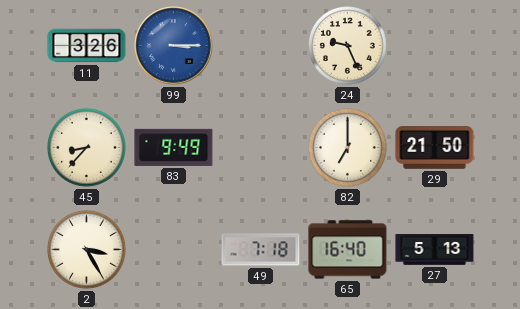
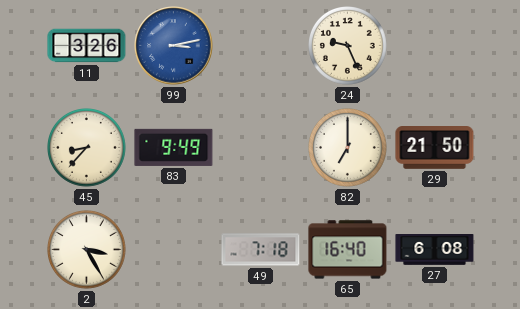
99: 3:15 -> 3:13 (174, 46)
27: 5:13 -> 6:08 (435, 250)
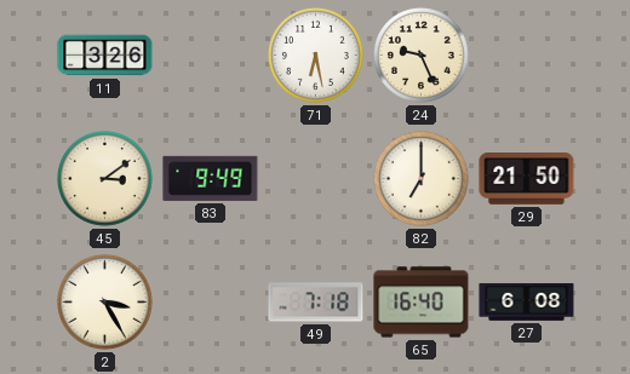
99: 3:13 -> none (174, 46)
71: none -> 6:28 (316, 56)
45: 8:37 -> 3:09 (105, 179)
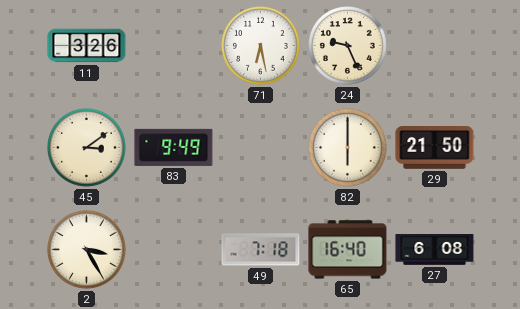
82: 7:00 -> 6:00 (348, 148)
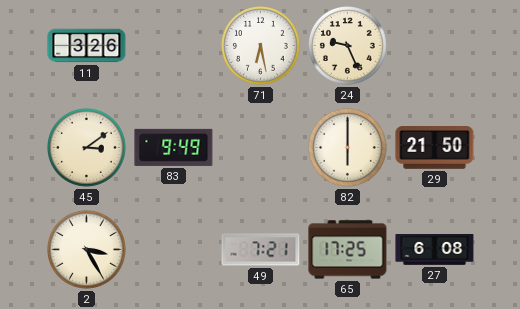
49: 7:18 -> 7:21 (261, 250)
65: 16:40 -> 17:25 (348, 250)
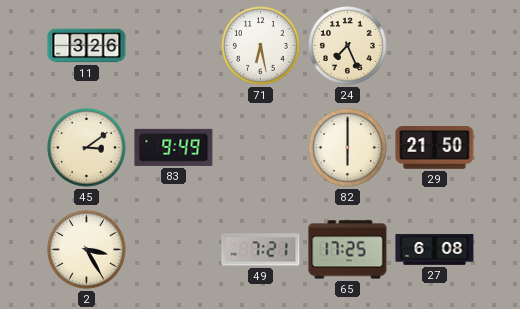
24: 9:26 -> 7:26 (348, 46)
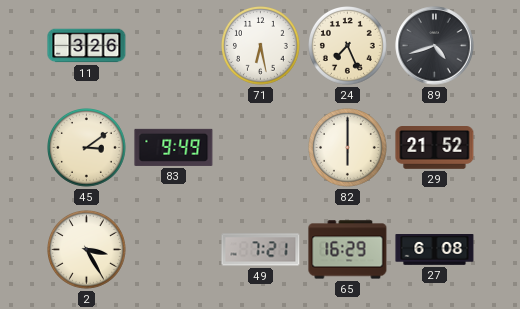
89: none -> 4:42 (435, 46)
29: 21:50 -> 21:52 (435, 148)
65: 17:25 -> 16:29 (348, 250)
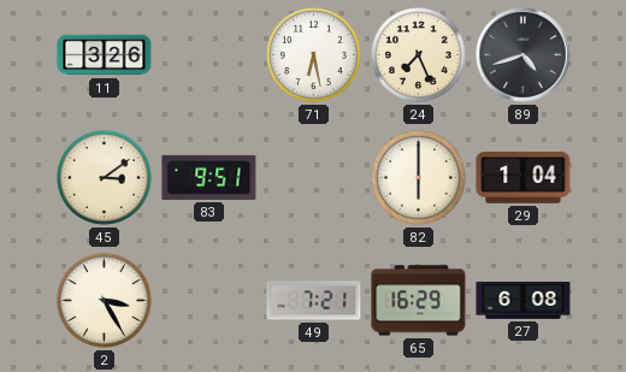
83: 9:49 -> 9:51 (209, 177)
29: 21:52 -> 1:04 (524, 178)
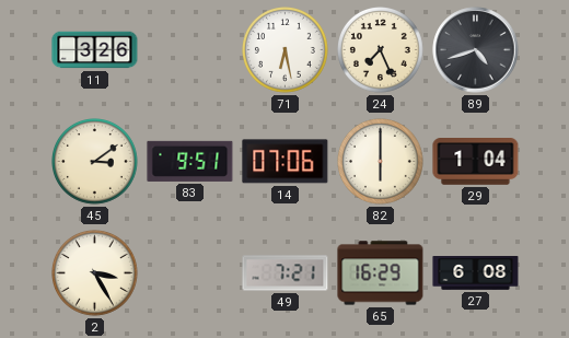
14: none -> 07:06 (286, 162)
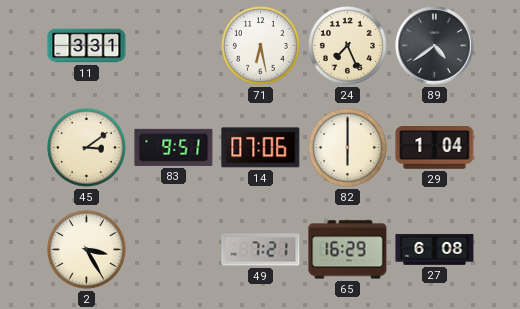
11: 3:26 -> 3:31 (87, 46)
89: 4:42 -> 4:39 (435, 46)
